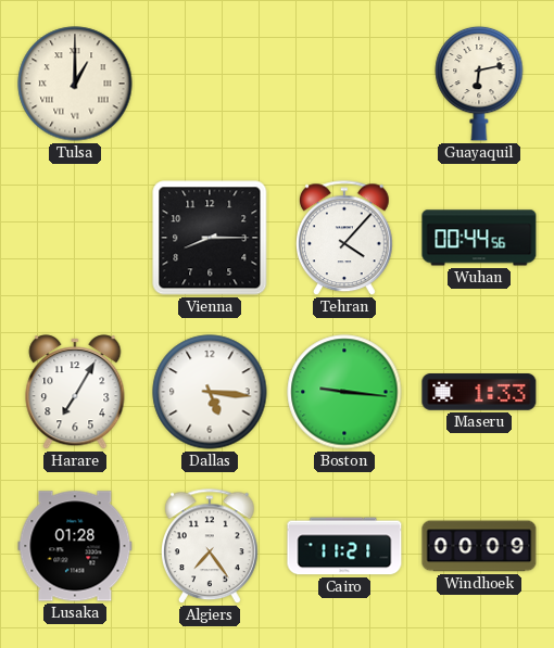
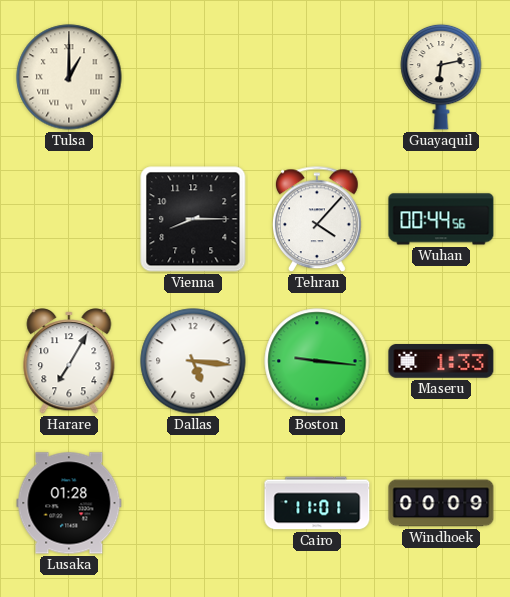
Algiers: 7:24 -> none (211, 547)
Cairo: 11:21 -> 11:01 (317, 503)
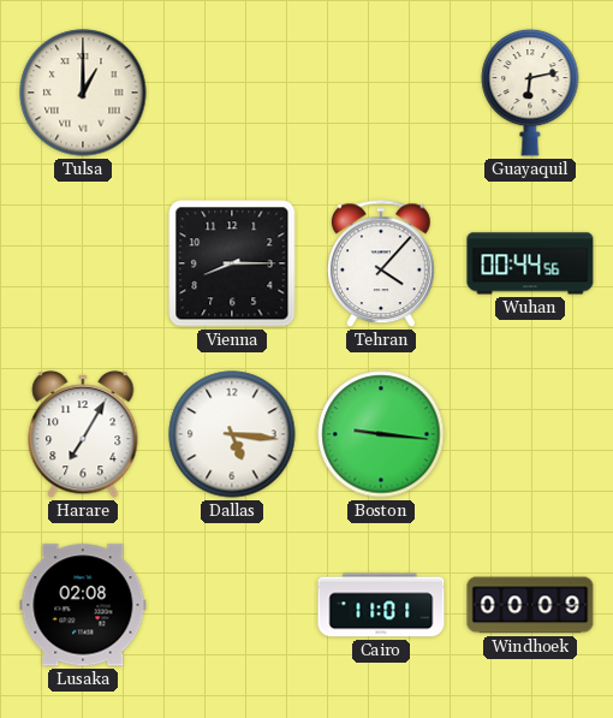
Maseru: 1:33 -> none (441, 361)
Lusaka: 01:28 -> 02:08 (83, 605)
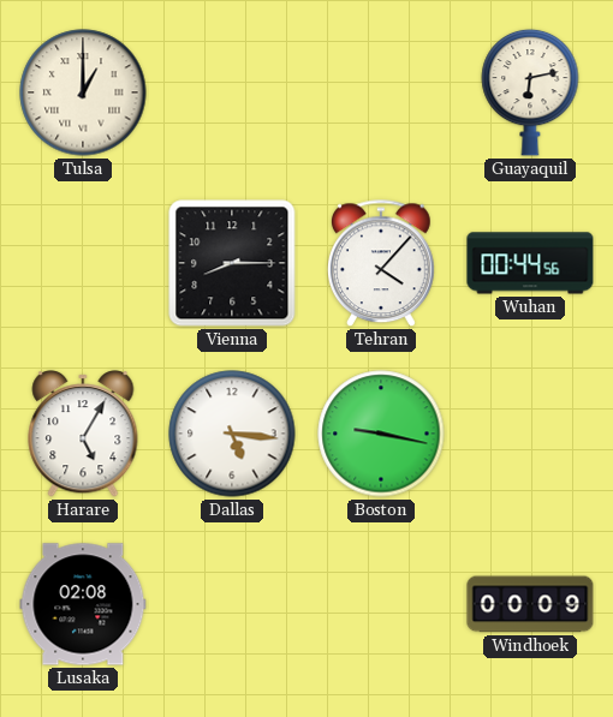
Harare: 7:05 -> 5:05 (83, 434)
Boston: 9:16 -> 9:17 (381, 434)
Cairo: 11:01 -> none (381, 605)
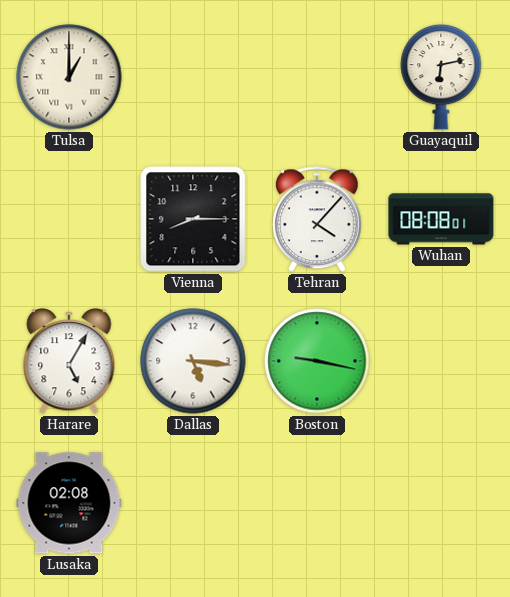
Wuhan: 00:44 -> 08:08 (441, 219)
Windhoek: 00:09 -> none (530, 604)
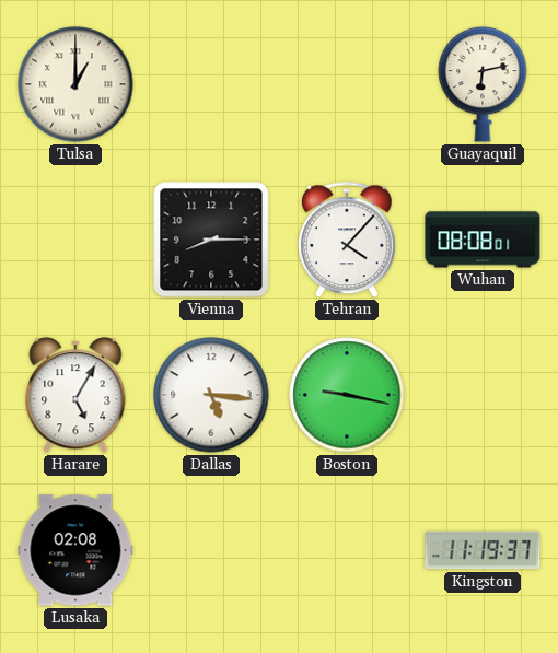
Kingston: none -> 11:19 (483, 550)
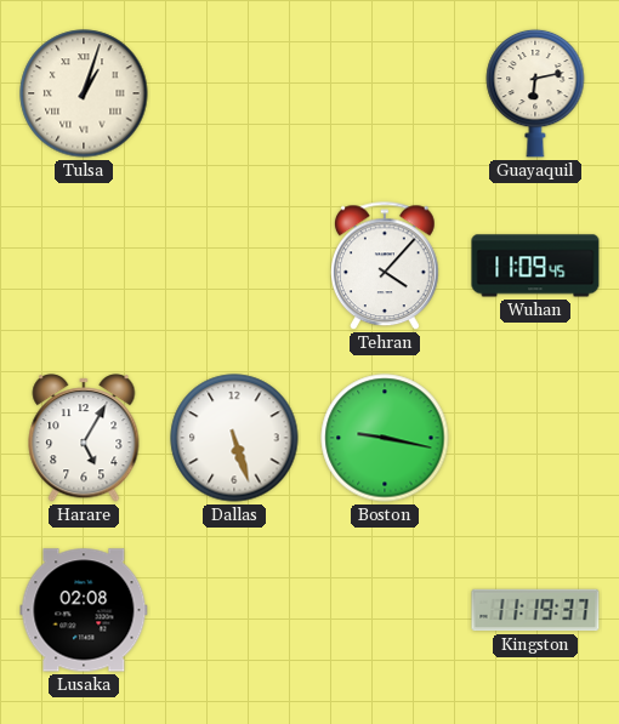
Tulsa: 1:00 -> 1:03 (84, 93)
Vienna: 8:15 -> none (211, 240)
Wuhan: 08:08 -> 11:09 (535, 266)
Dallas: 5:16 -> 5:27 (234, 438)
